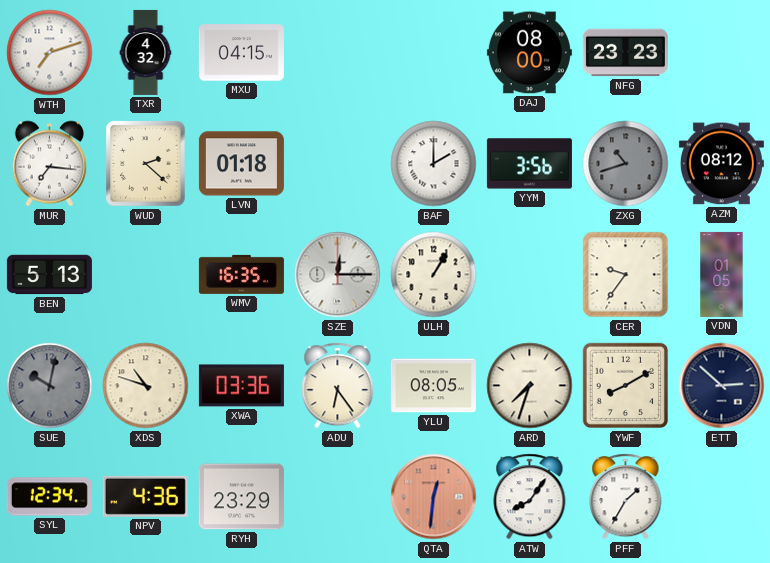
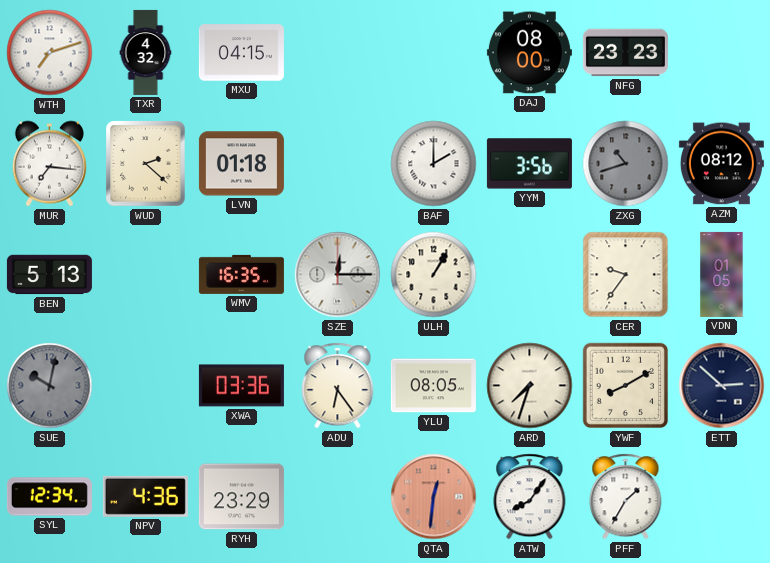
XDS: 10:48 -> none (146, 386)
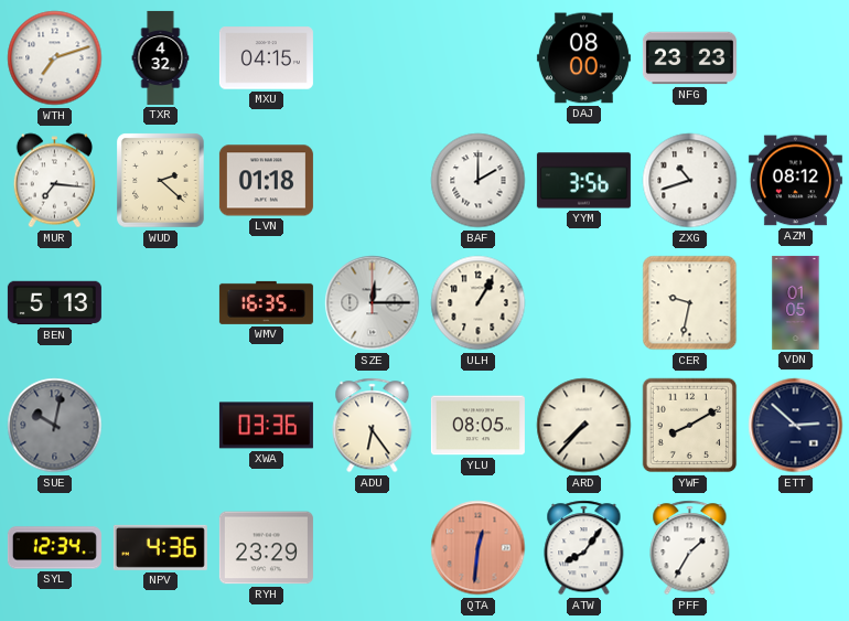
ZXG dial: grey -> white (690, 181)
CER: 9:36 -> 9:32 (690, 303)
ARD: 7:33 -> 7:37 (584, 426)
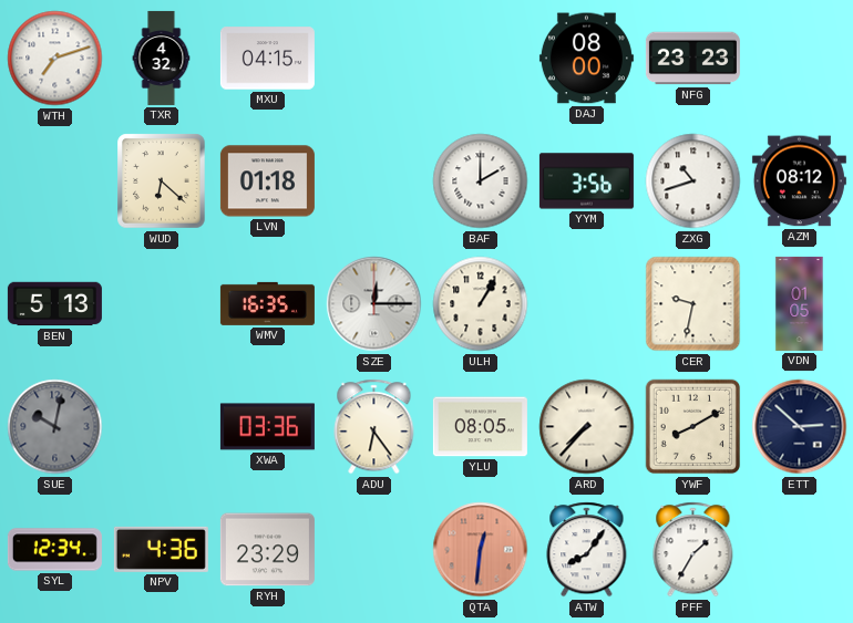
MUR: 7:16 -> none (54, 181)
WUD: 2:22 -> 6:22 (162, 181)
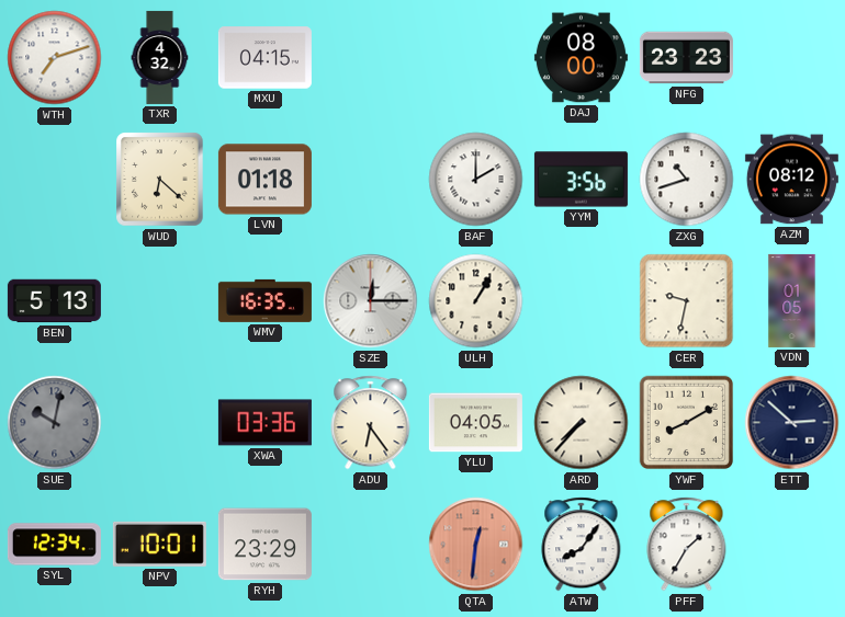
YLU: 08:05 -> 04:05 (475, 423)
NPV: 4:36 -> 10:01 (159, 544)
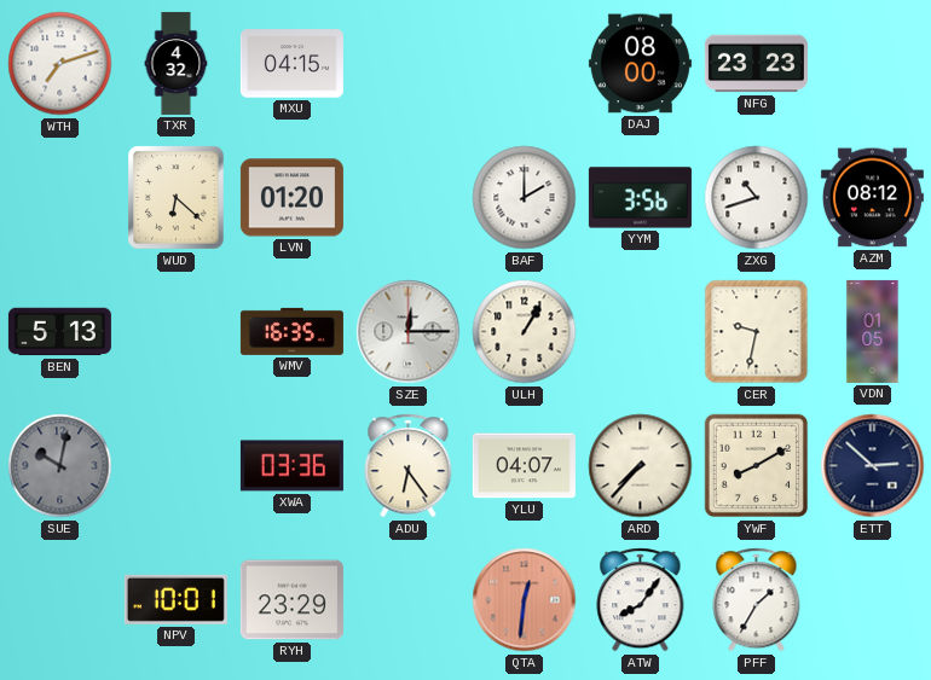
LVN: 01:18 -> 01:20 (291, 198)
YLU: 04:05 -> 04:07 (524, 466)
SYL: 12:34 -> none (54, 545)
